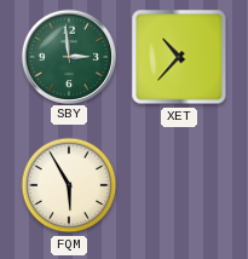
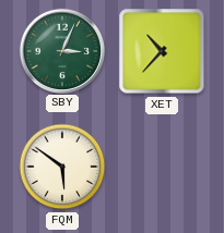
SBY: 2:59 -> 3:04 (61, 50)
FQM: 5:55 -> 5:51 (62, 167)
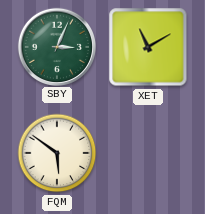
XET: 10:37 -> 11:10 (148, 47)
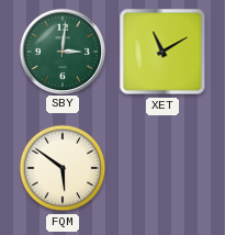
SBY: 3:04 -> 3:01 (61, 51)
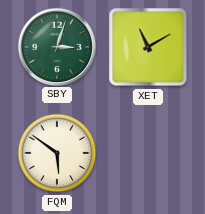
SBY: 3:01 -> 3:03 (56, 46)
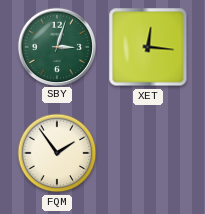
XET: 11:10 -> 12:16 (148, 47)
FQM: 5:51 -> 1:54 (57, 153)
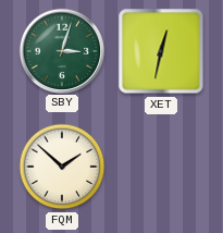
XET: 12:16 -> 12:32 (161, 51)
FQM: 1:54 -> 1:52 (62, 167)
